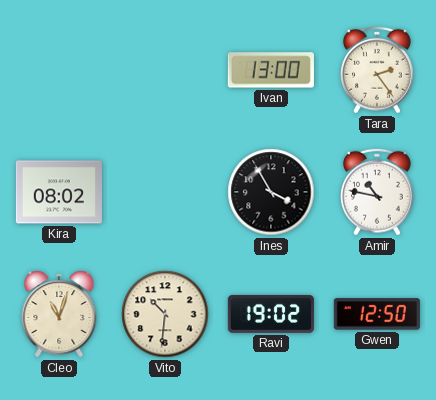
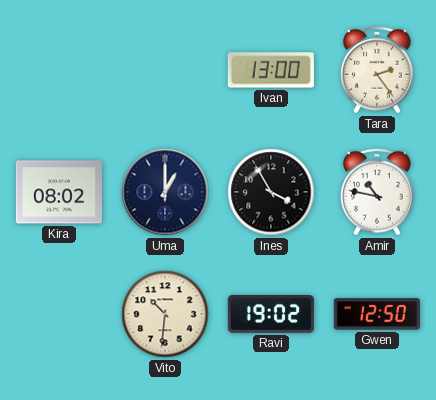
Uma: none -> 1:00 (165, 192)
Cleo: 11:03 -> none (59, 314)
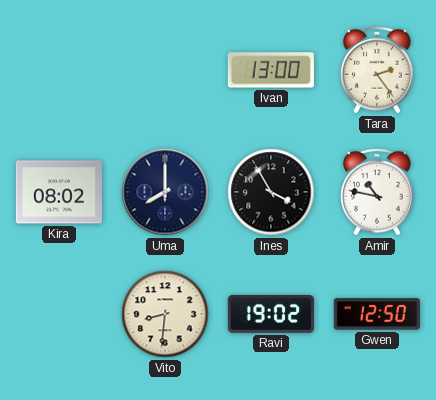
Uma: 1:00 -> 8:00 (165, 192)
Vito: 10:31 -> 8:31 (165, 314)
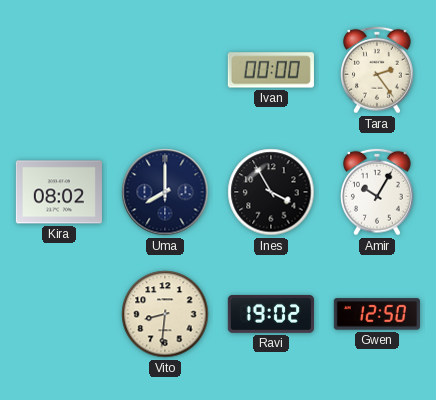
Ivan: 13:00 -> 00:00 (271, 70)
Amir: 10:47 -> 10:05 (378, 192)
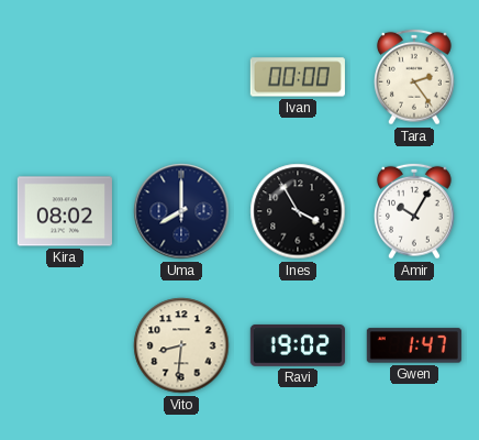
Gwen: 12:50 -> 1:47 (414, 345)
